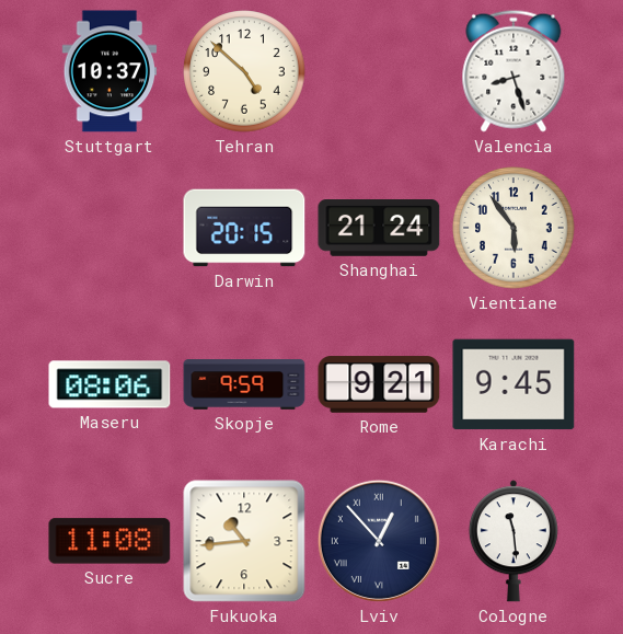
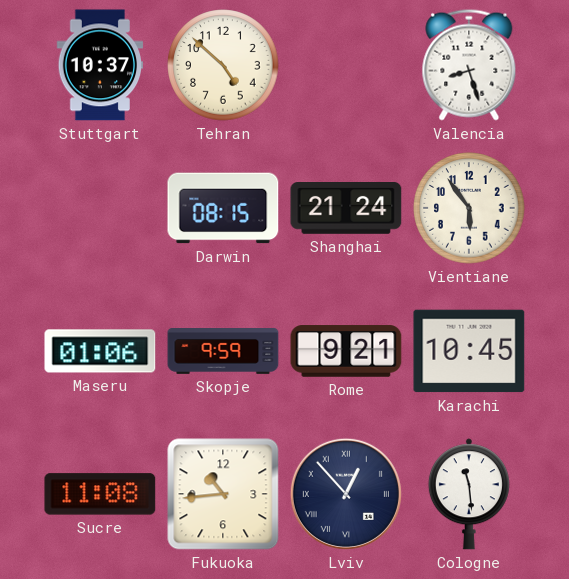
Darwin: 20:15 -> 08:15 (223, 208)
Maseru: 08:06 -> 01:06 (100, 351)
Karachi: 9:45 -> 10:45 (469, 351)
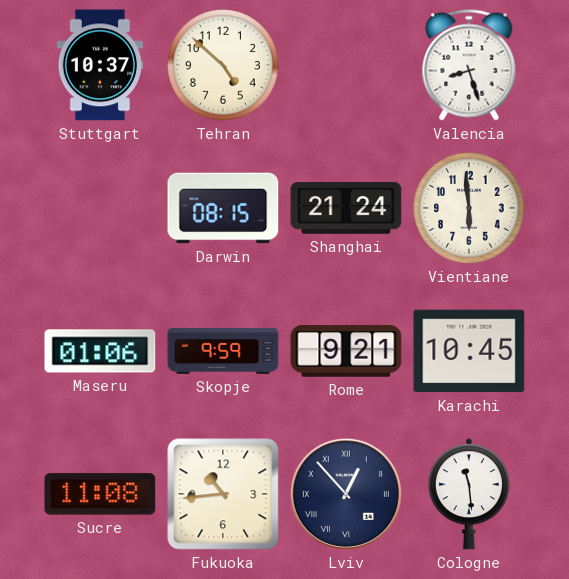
Vientiane: 5:54 -> 5:59 (469, 208)
